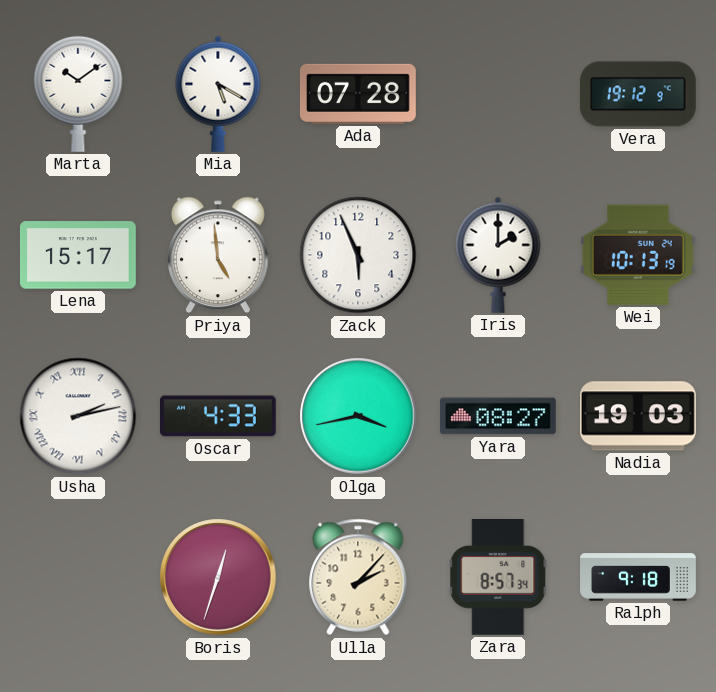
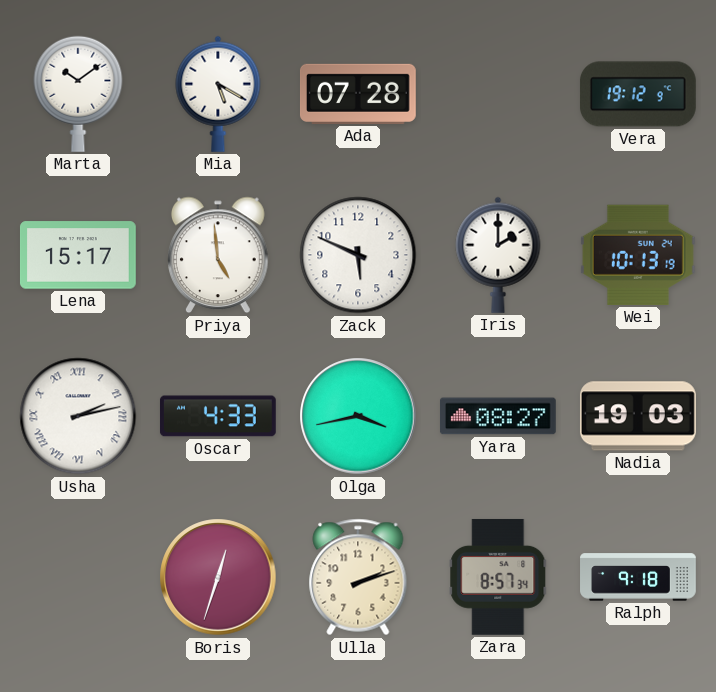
Zack: 5:56 -> 5:49 (358, 255)
Ulla: 2:07 -> 2:12 (358, 577)
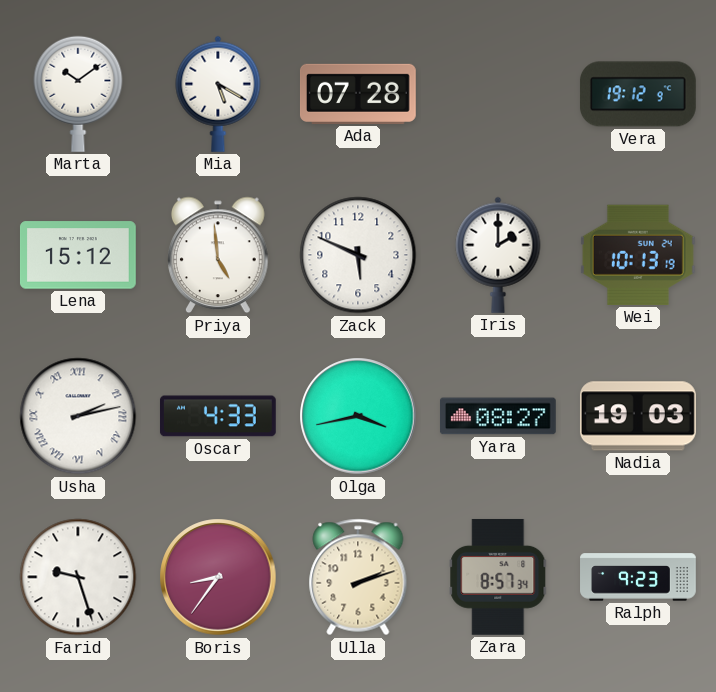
Lena: 15:17 -> 15:12 (78, 255)
Farid: none -> 9:27 (78, 577)
Boris: 12:33 -> 8:36 (218, 577)
Ralph: 9:18 -> 9:23 (638, 577)
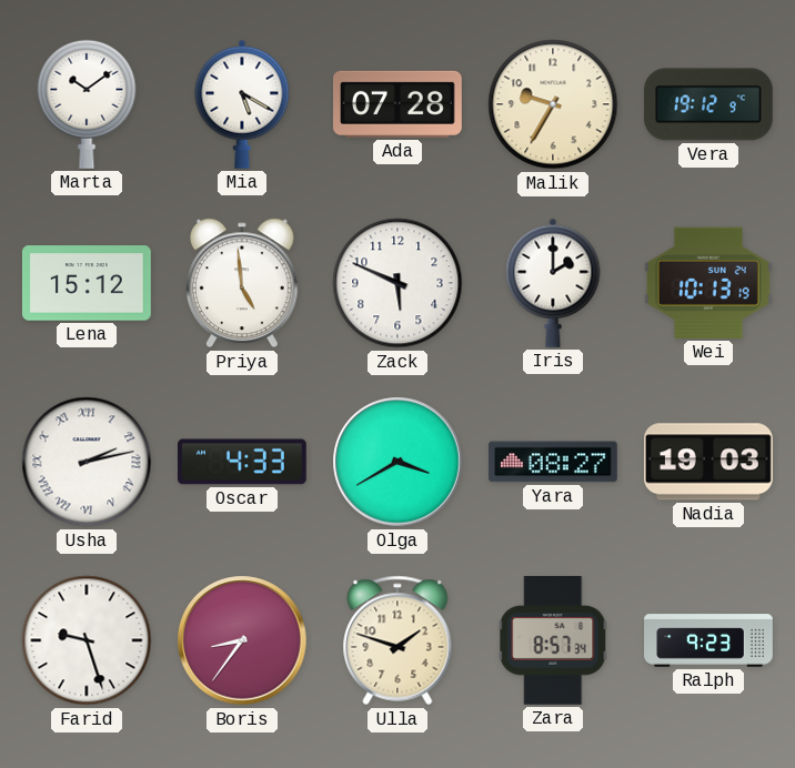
Malik: none -> 9:35 (553, 104)
Olga: 3:43 -> 3:40 (398, 462)
Ulla: 2:12 -> 1:48 (398, 640)
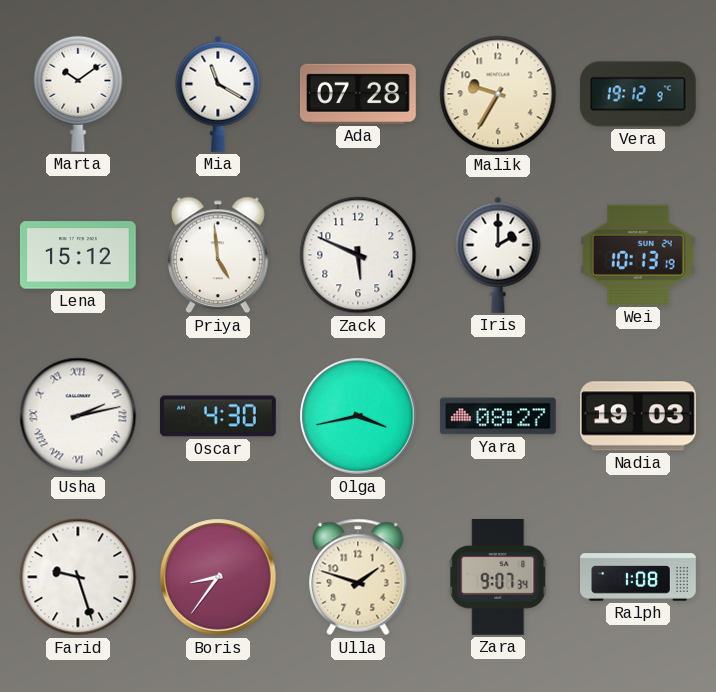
Mia: 5:20 -> 11:20 (218, 94)
Oscar: 4:33 -> 4:30 (218, 416)
Olga: 3:40 -> 3:43 (358, 416)
Zara: 8:57 -> 9:07 (498, 577)
Ralph: 9:23 -> 1:08 (638, 577)
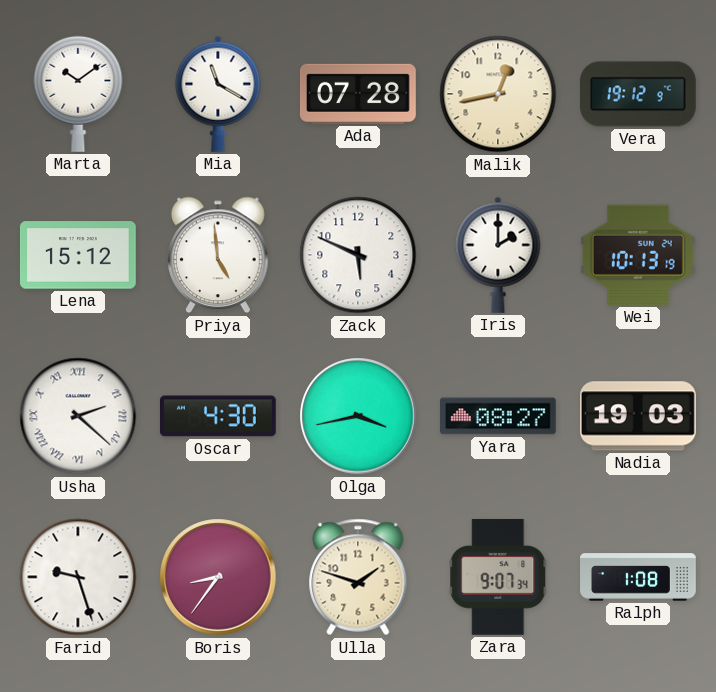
Malik: 9:35 -> 12:43 (498, 94)
Usha: 2:13 -> 2:22 (78, 416)
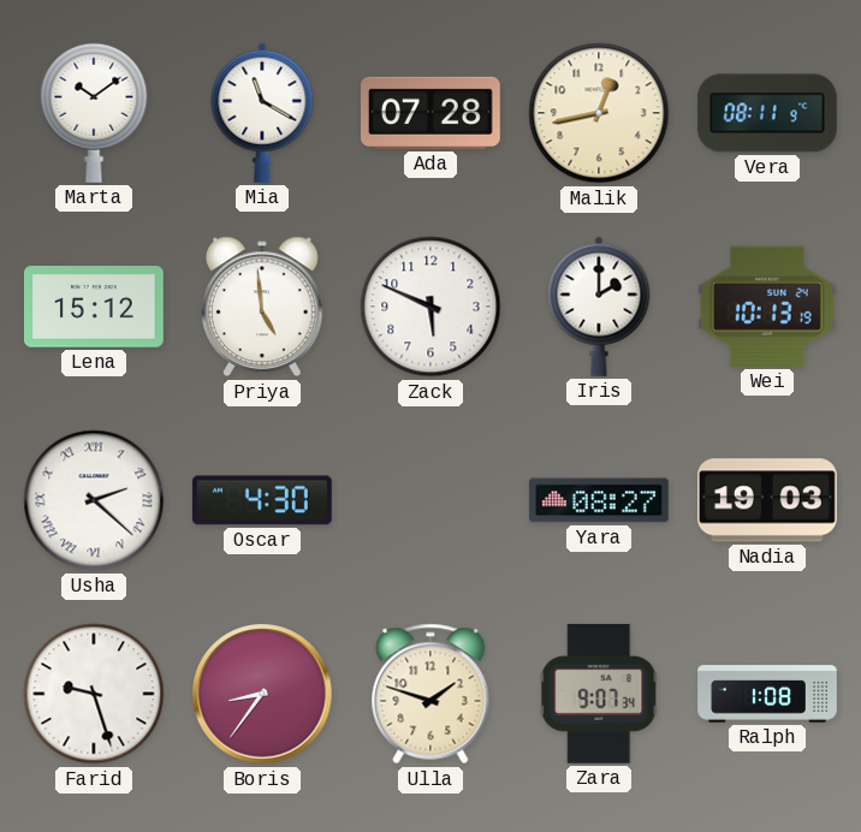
Vera: 19:12 -> 08:11 (767, 113)
Olga: 3:43 -> none (358, 416)
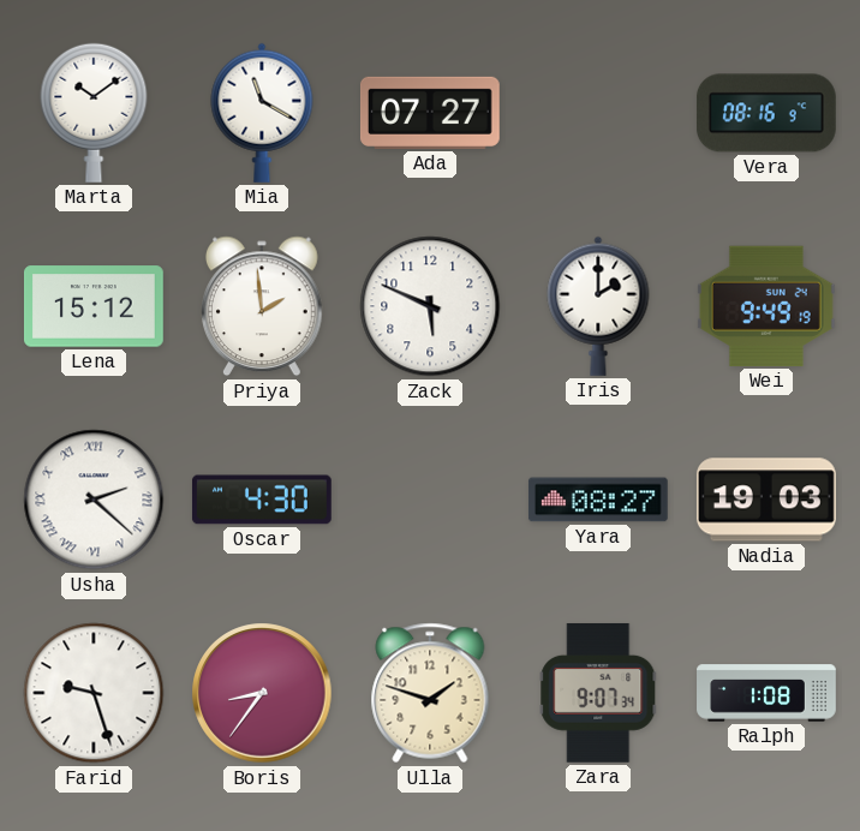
Ada: 07:28 -> 07:27 (430, 113)
Malik: 12:43 -> none (599, 113)
Vera: 08:11 -> 08:16 (766, 113)
Priya: 4:59 -> 1:59 (262, 306)
Wei: 10:13 -> 9:49 (766, 306)
